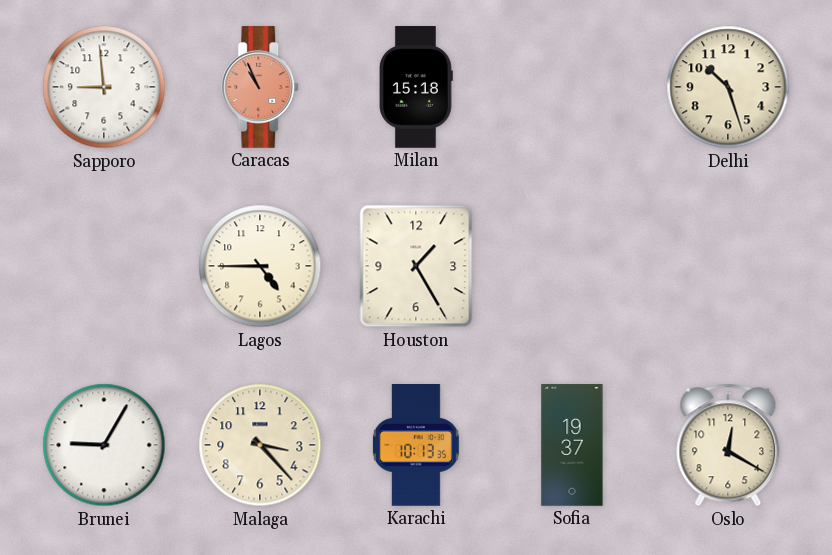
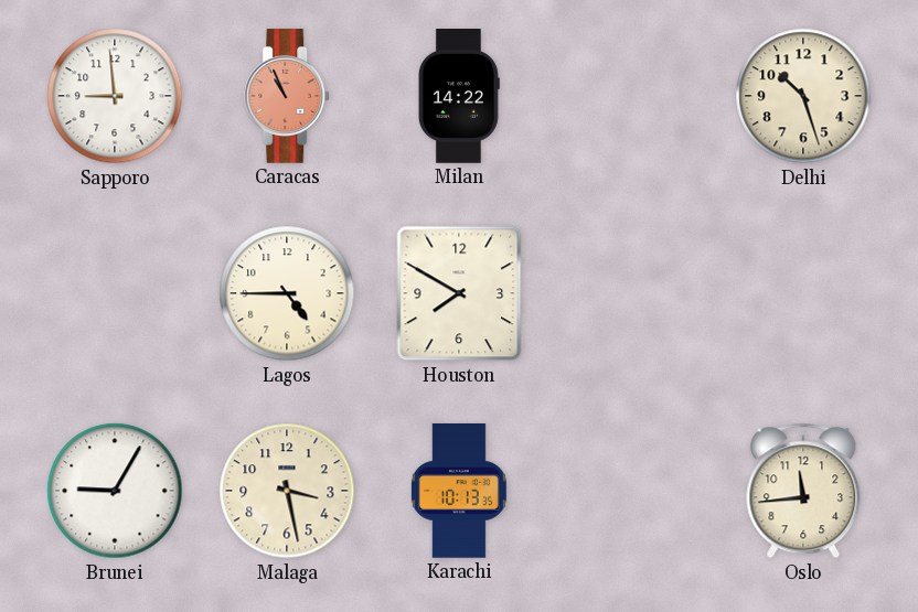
Milan: 15:18 -> 14:22 (460, 96)
Houston: 1:25 -> 7:50 (459, 293)
Malaga: 3:23 -> 3:28 (287, 491)
Sofia: 19:37 -> none (572, 445)
Oslo: 12:20 -> 11:44 (803, 491)
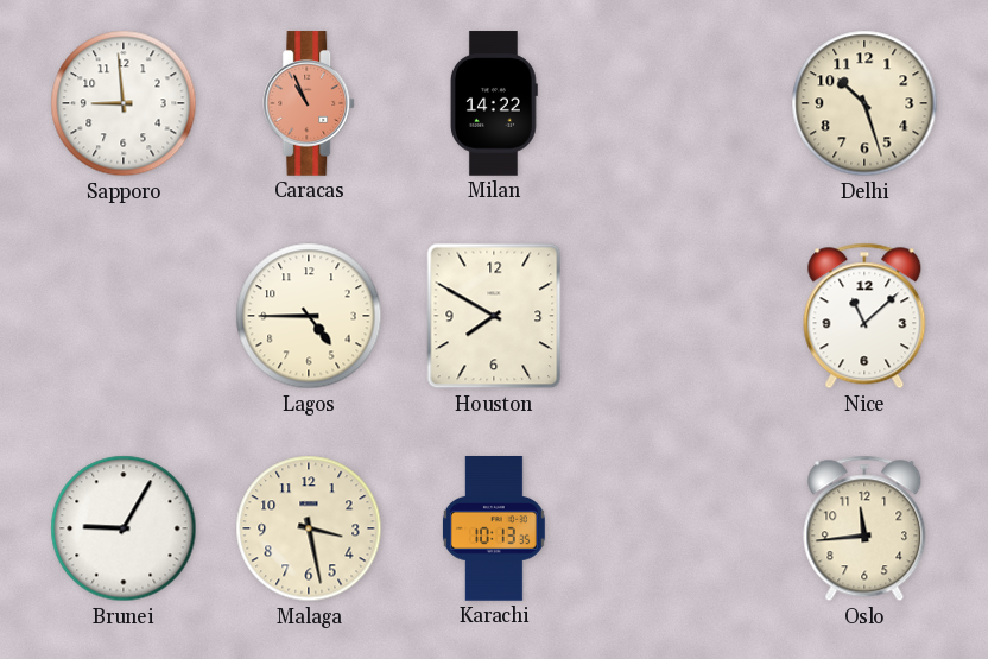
Nice: none -> 11:08 (864, 316)
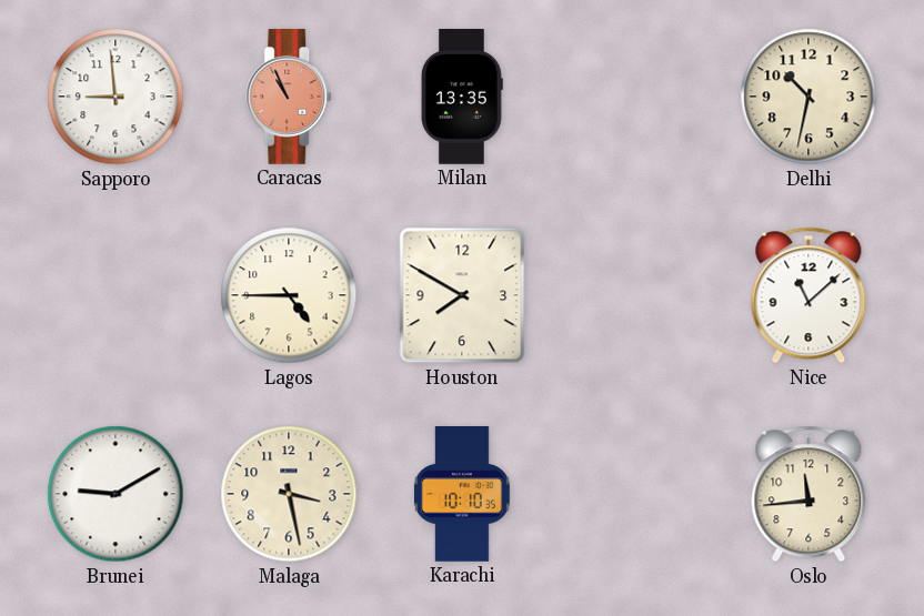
Milan: 14:22 -> 13:35 (463, 97)
Delhi: 10:27 -> 10:32 (808, 97)
Brunei: 9:05 -> 9:10 (115, 494)
Karachi: 10:13 -> 10:10 (462, 495)
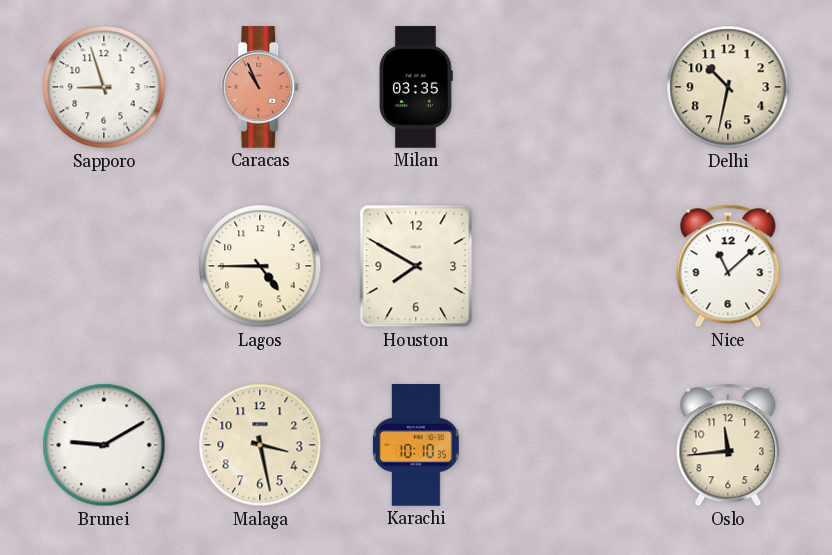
Sapporo: 8:59 -> 8:57 (104, 87)
Milan: 13:35 -> 03:35 (417, 87)
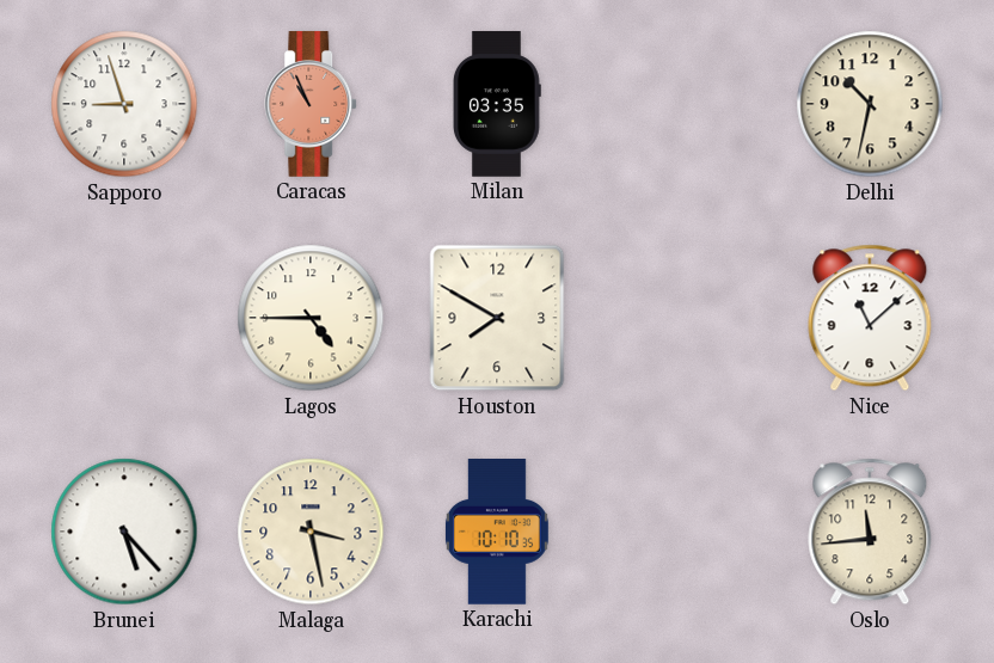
Brunei: 9:10 -> 5:23 (124, 532)
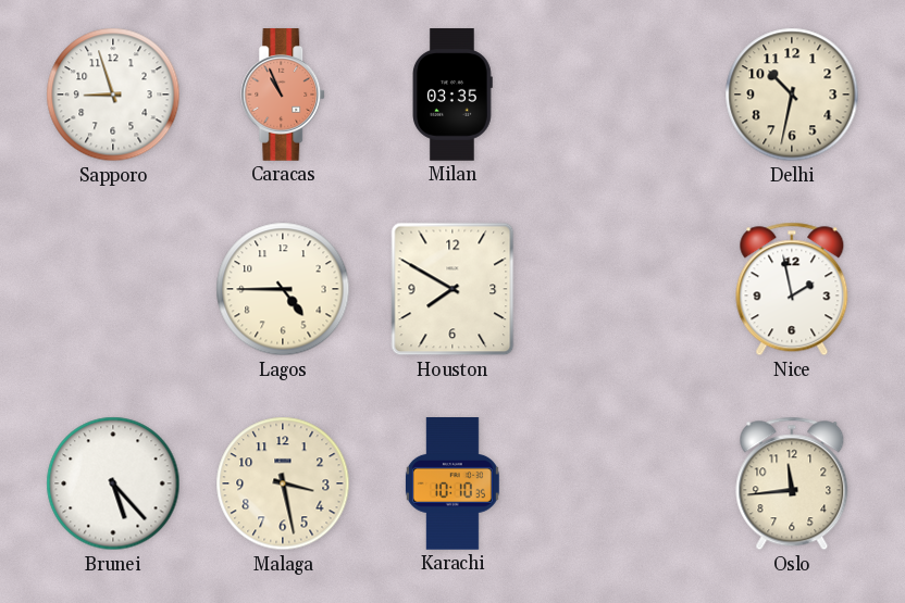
Nice: 11:08 -> 1:58 (792, 289)
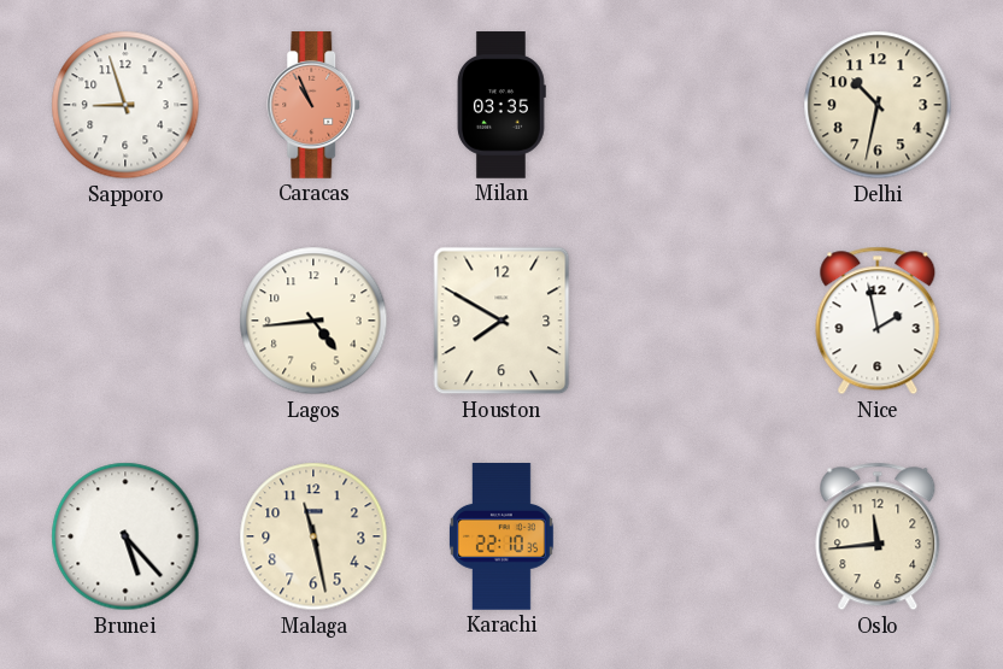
Lagos: 4:45 -> 4:44 (313, 321)
Malaga: 3:28 -> 11:28 (313, 536)
Karachi: 10:10 -> 22:10 (502, 538)
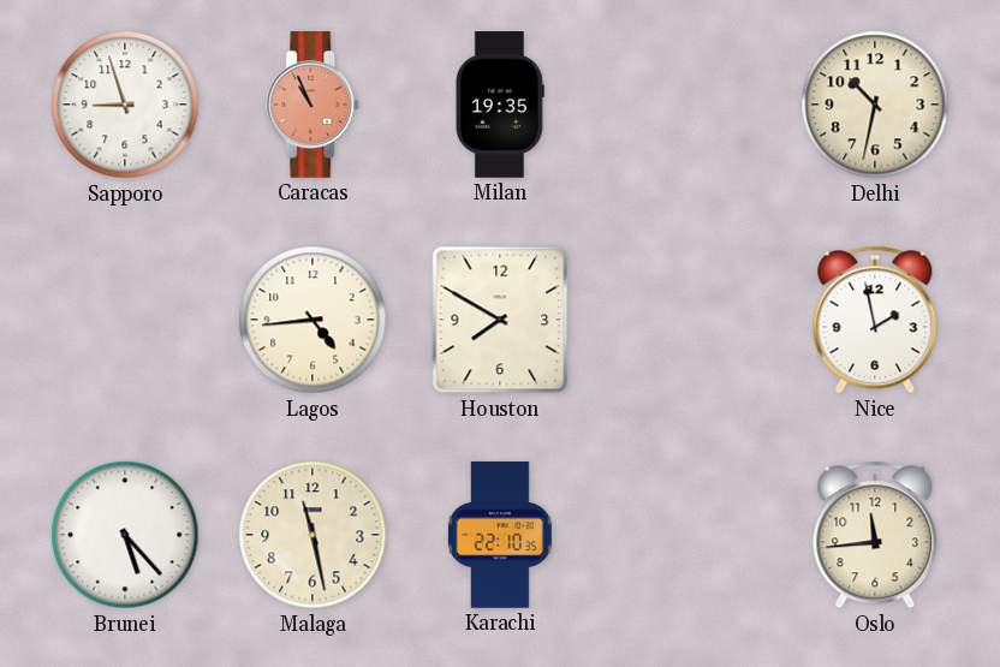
Milan: 03:35 -> 19:35 (501, 105)
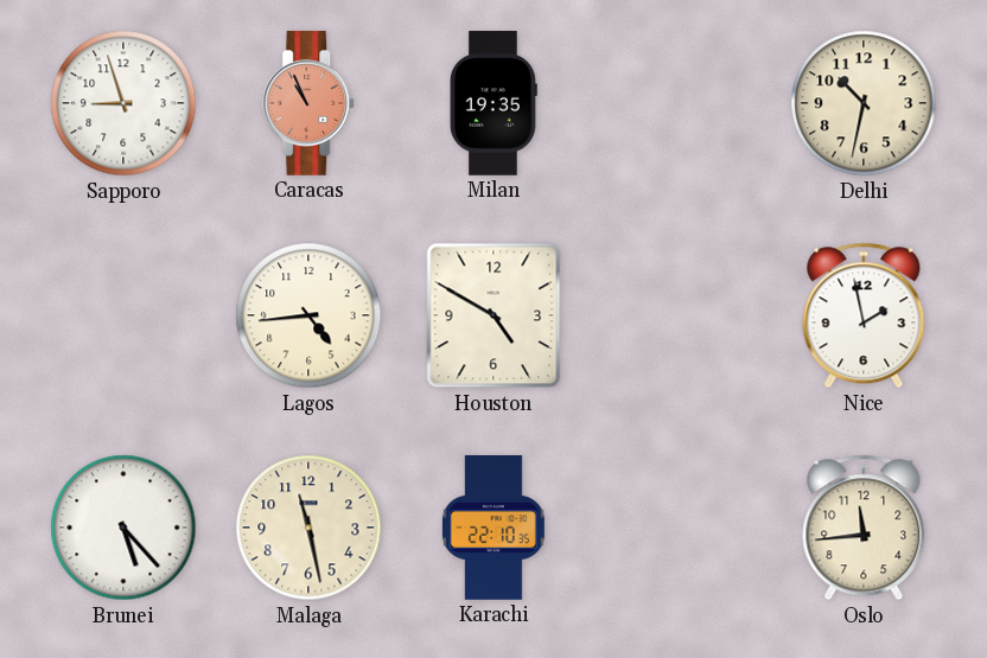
Houston: 7:50 -> 4:50 (493, 315)
